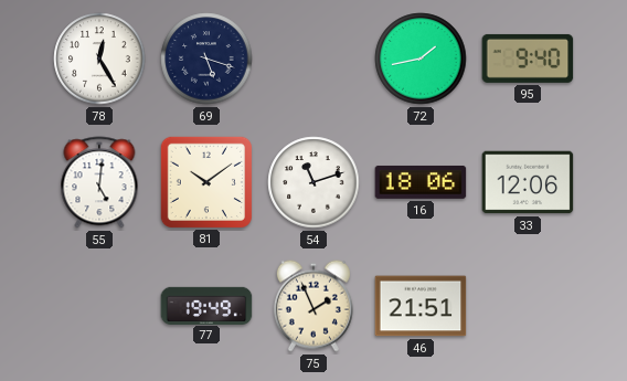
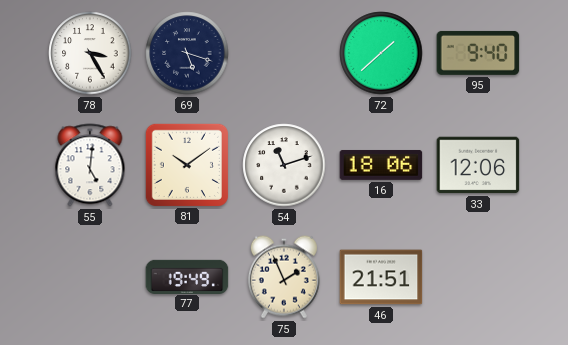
78: 12:25 -> 3:25 (90, 53)
72: 1:43 -> 1:38 (381, 53)
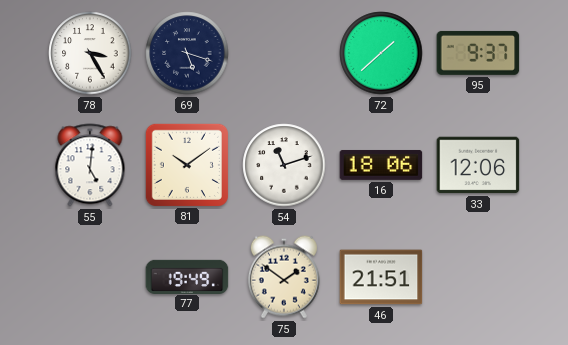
95: 9:40 -> 9:37 (478, 53)
75: 1:56 -> 1:51 (284, 277)
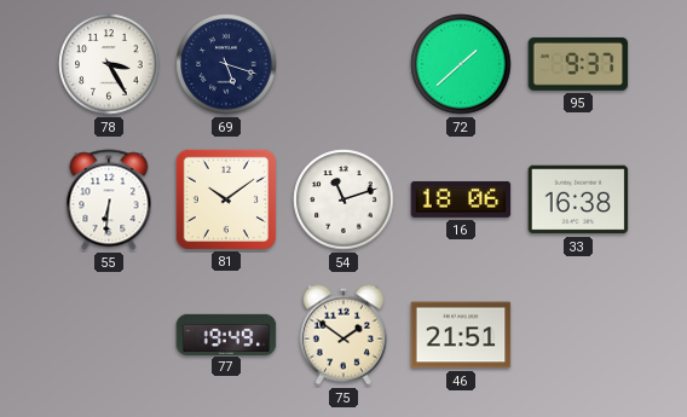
55: 5:01 -> 6:31 (109, 199)
33: 12:06 -> 16:38 (578, 199)
